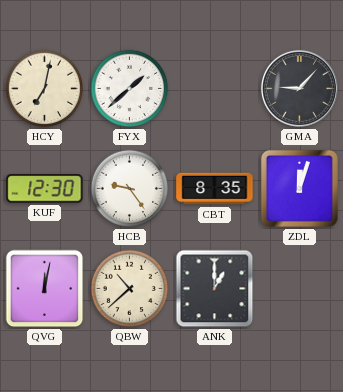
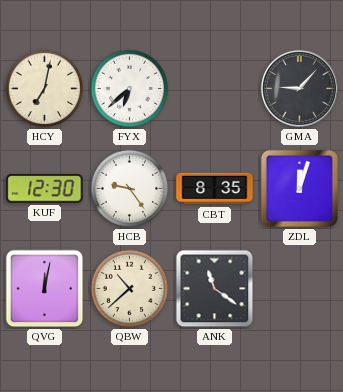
FYX: 1:38 -> 6:38 (130, 89)
ANK: 1:00 -> 11:21 (215, 289)
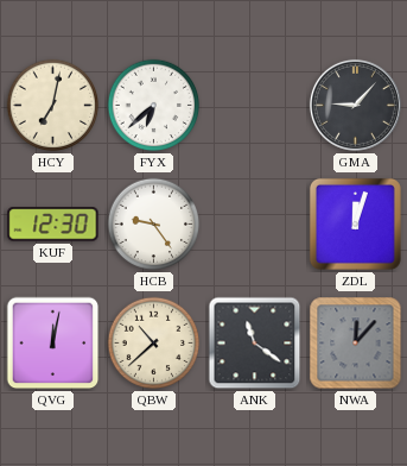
CBT: 8:35 -> none (215, 189)
NWA: none -> 12:07 (356, 344)
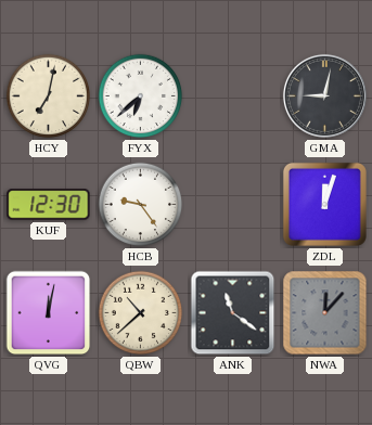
GMA: 9:07 -> 9:02 (324, 95)
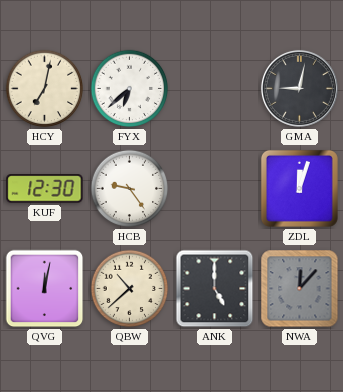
ANK: 11:21 -> 5:00 (215, 289)
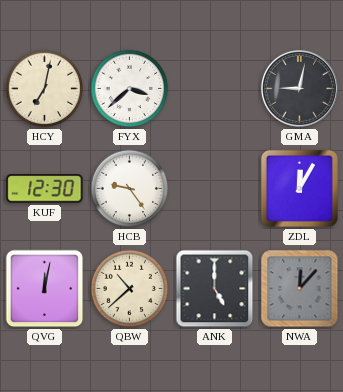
FYX: 6:38 -> 3:38 (130, 89)
ZDL: 12:03 -> 12:05 (299, 188)
